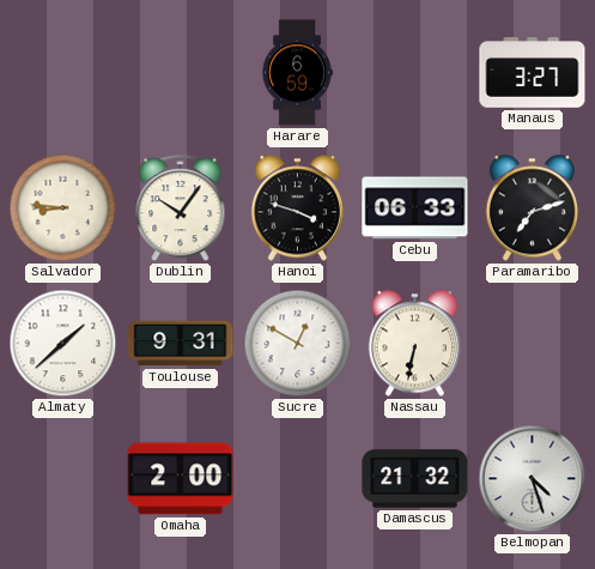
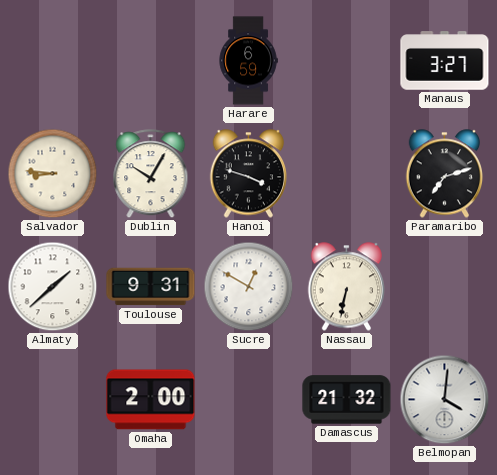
Dublin: 10:06 -> 10:05 (151, 174)
Cebu: 06:33 -> none (415, 208)
Belmopan: 4:27 -> 4:01 (445, 400)
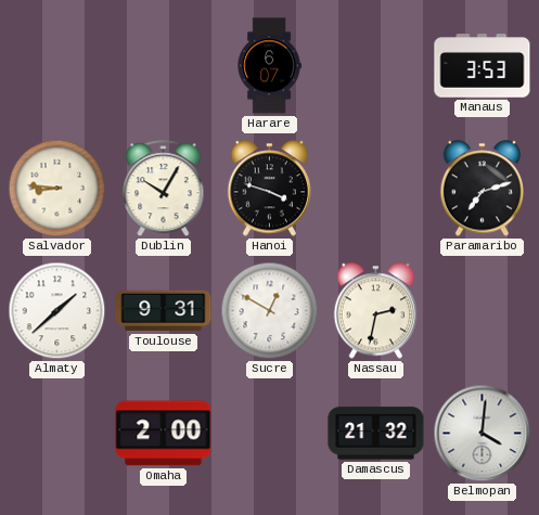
Harare: 6:59 -> 6:07 (269, 66)
Manaus: 3:27 -> 3:53 (483, 66)
Nassau: 6:32 -> 2:32 (376, 311)
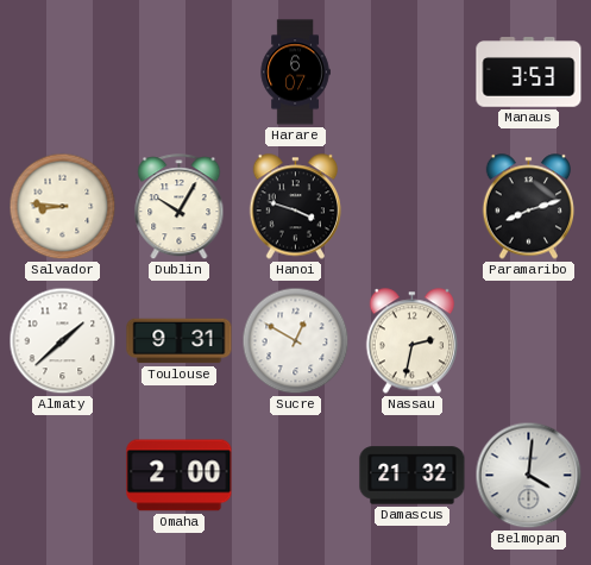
Paramaribo: 7:12 -> 8:12 (529, 207)
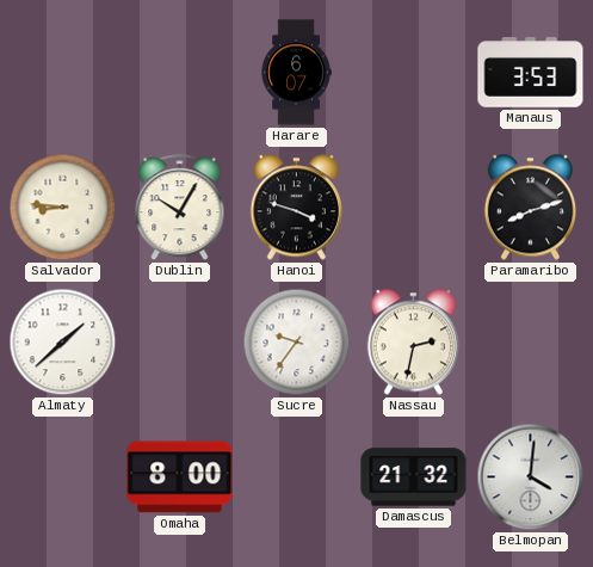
Toulouse: 9:31 -> none (180, 341)
Sucre: 12:50 -> 9:36 (297, 343)
Omaha: 2:00 -> 8:00 (180, 477)
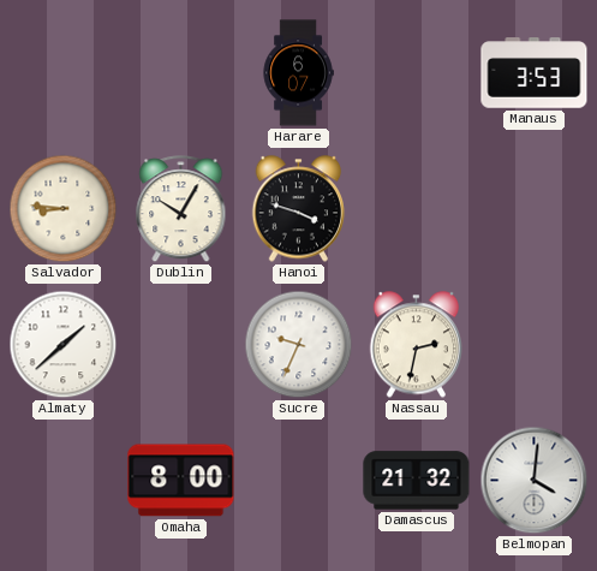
Paramaribo: 8:12 -> none (531, 208)
Sucre: 9:36 -> 9:34 (299, 345)
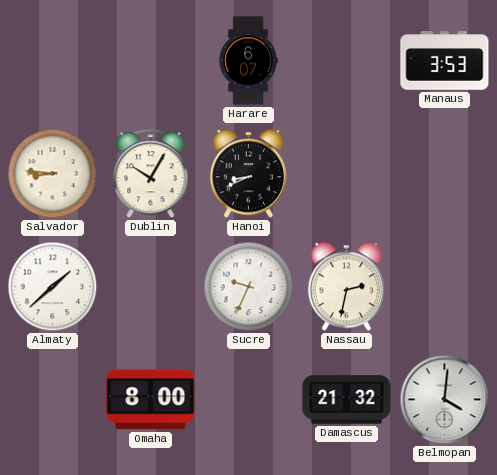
Hanoi: 3:48 -> 8:41 (249, 174)
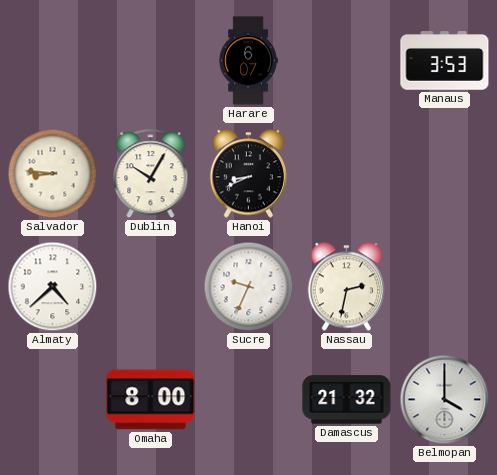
Almaty: 1:38 -> 4:38 (53, 287)
Belmopan: 4:01 -> 4:00 (445, 400)
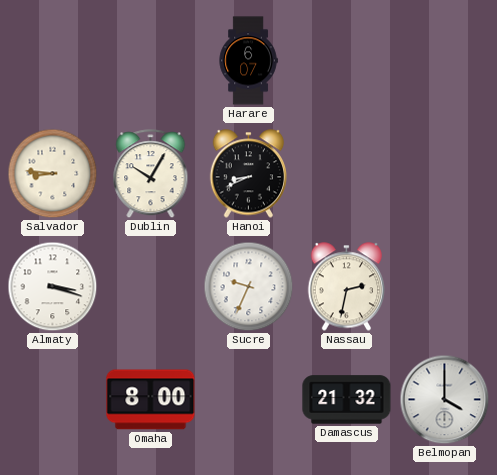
Manaus: 3:53 -> none (445, 61)
Almaty: 4:38 -> 3:18 (53, 287)
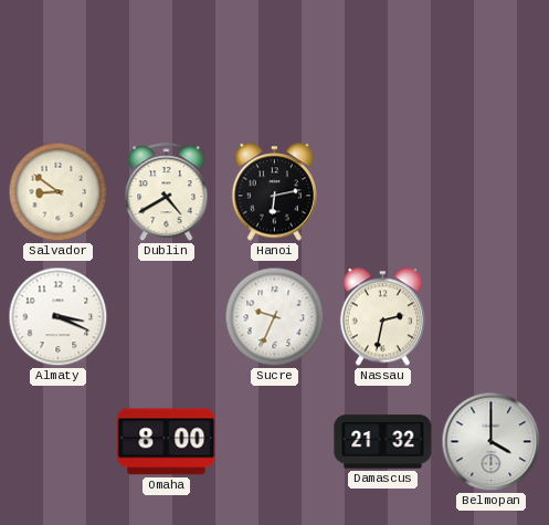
Harare: 6:07 -> none (248, 61)
Salvador: 8:46 -> 8:51 (59, 192)
Dublin: 10:05 -> 4:40 (167, 192)
Hanoi: 8:41 -> 6:13 (275, 192)
Almaty: 3:18 -> 3:19 (59, 317)
